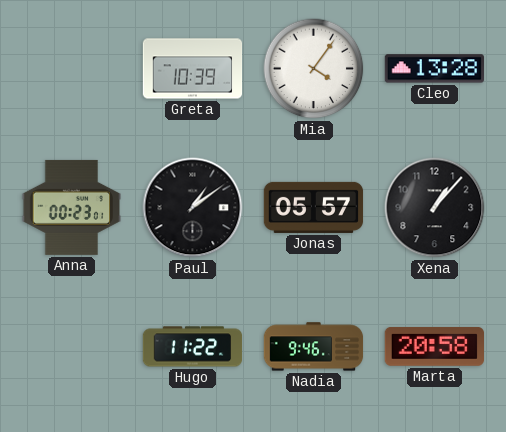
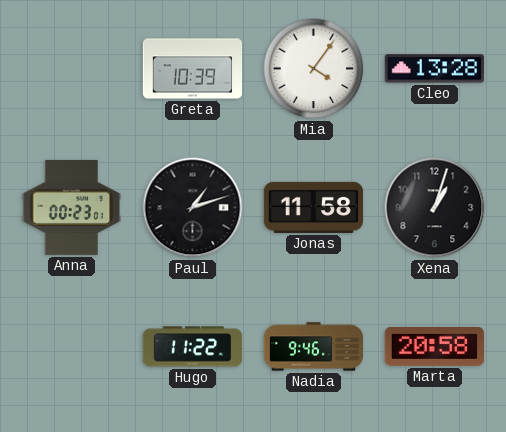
Paul: 1:09 -> 1:12 (193, 208)
Jonas: 05:57 -> 11:58 (314, 207)
Xena: 1:07 -> 1:03 (435, 208)
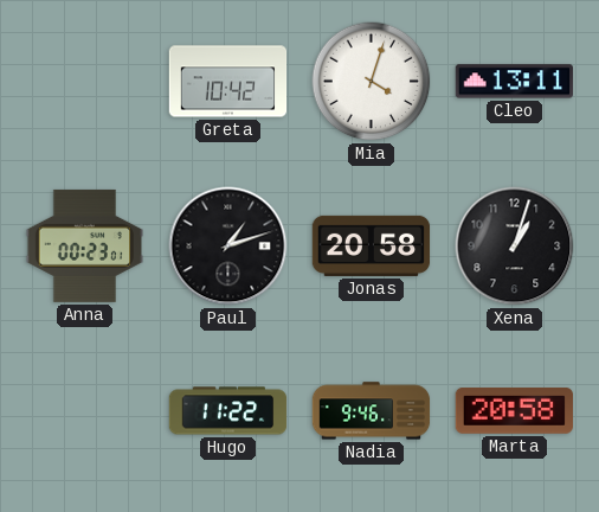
Greta: 10:39 -> 10:42 (228, 82)
Mia: 4:06 -> 4:03 (372, 82)
Cleo: 13:28 -> 13:11 (514, 82)
Jonas: 11:58 -> 20:58 (372, 245)
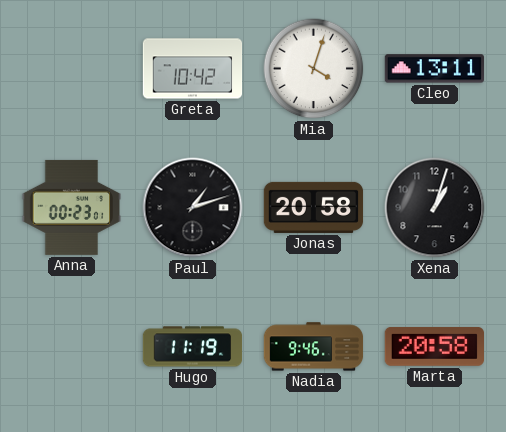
Hugo: 11:22 -> 11:19 (193, 347)
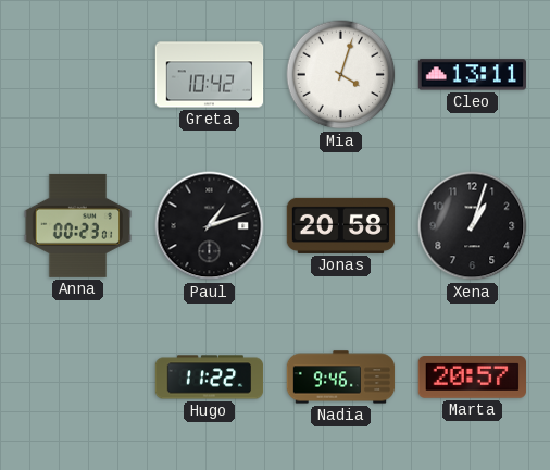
Hugo: 11:19 -> 11:22 (210, 378)
Marta: 20:58 -> 20:57 (472, 378)
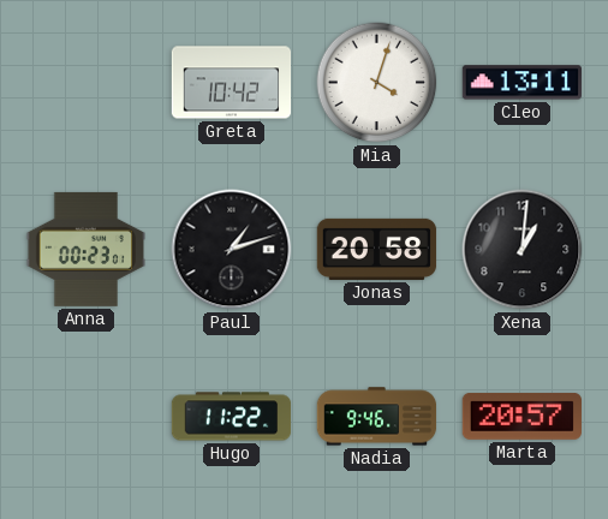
Xena: 1:03 -> 1:01 (523, 250)
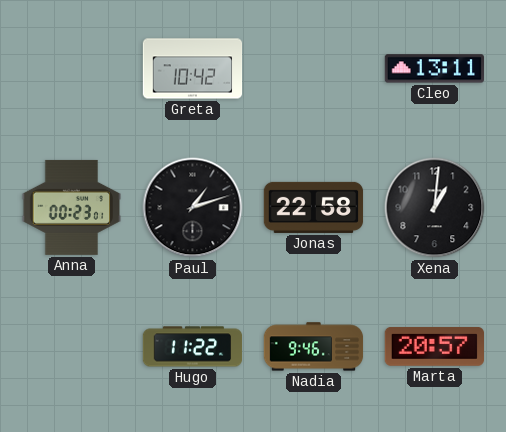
Mia: 4:03 -> none (377, 83)
Jonas: 20:58 -> 22:58 (314, 207)
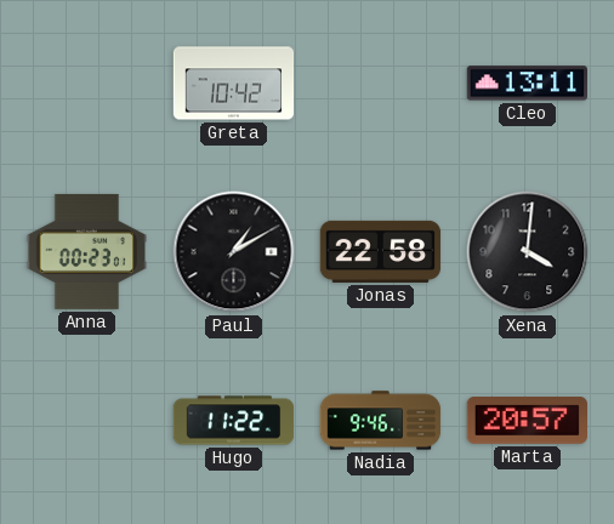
Paul: 1:12 -> 1:10 (234, 252)
Xena: 1:01 -> 4:01 (528, 252)
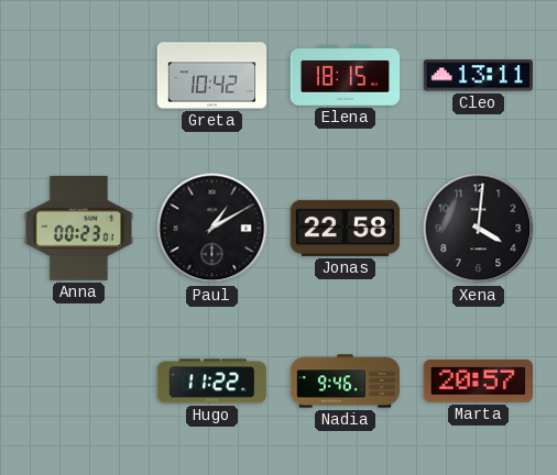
Elena: none -> 18:15 (346, 75)
